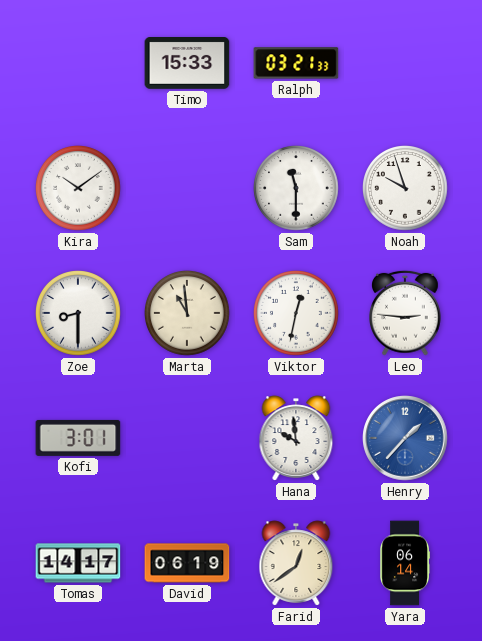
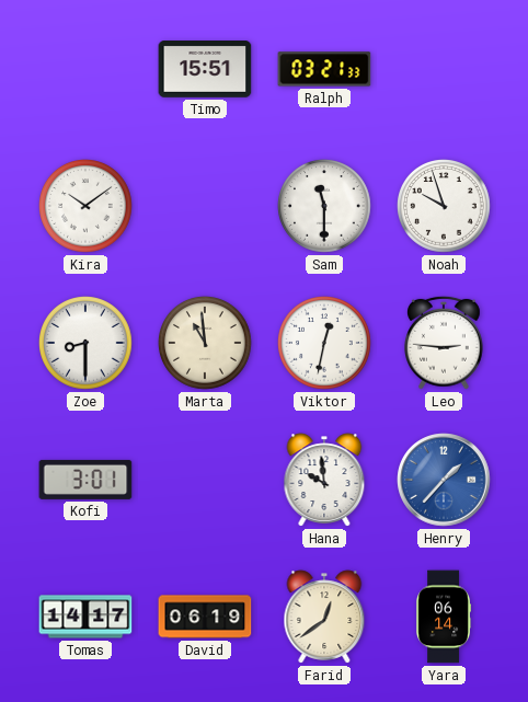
Timo: 15:33 -> 15:51 (205, 70)
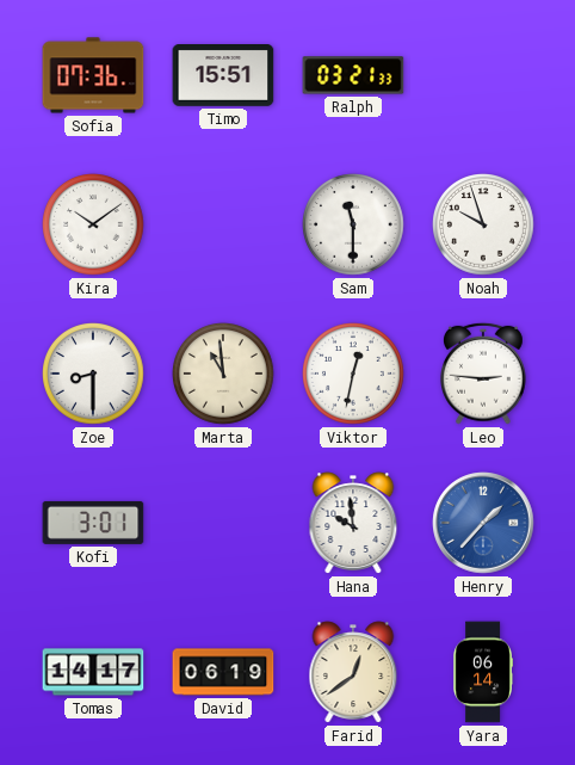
Sofia: none -> 07:36 (93, 75)
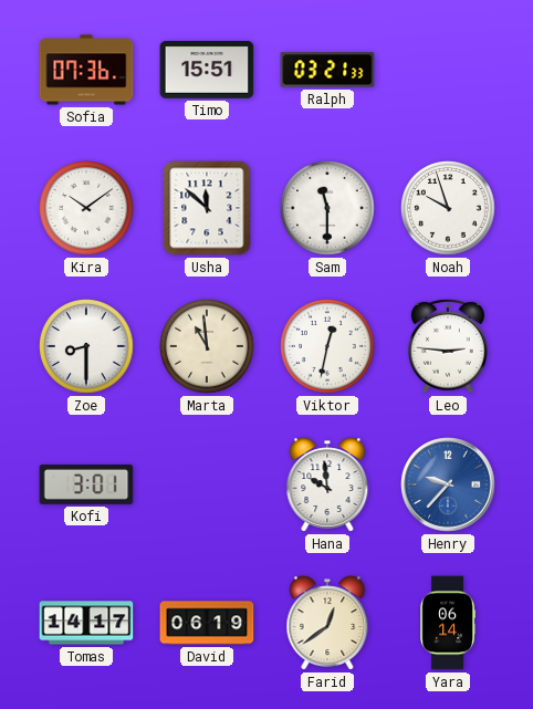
Usha: none -> 11:52 (207, 208)
Henry: 1:37 -> 9:37 (448, 484)
